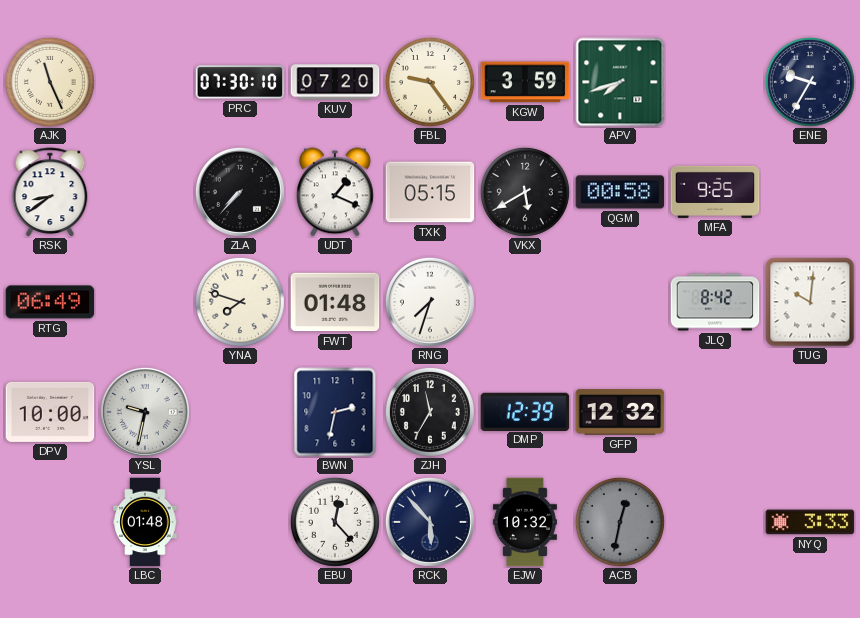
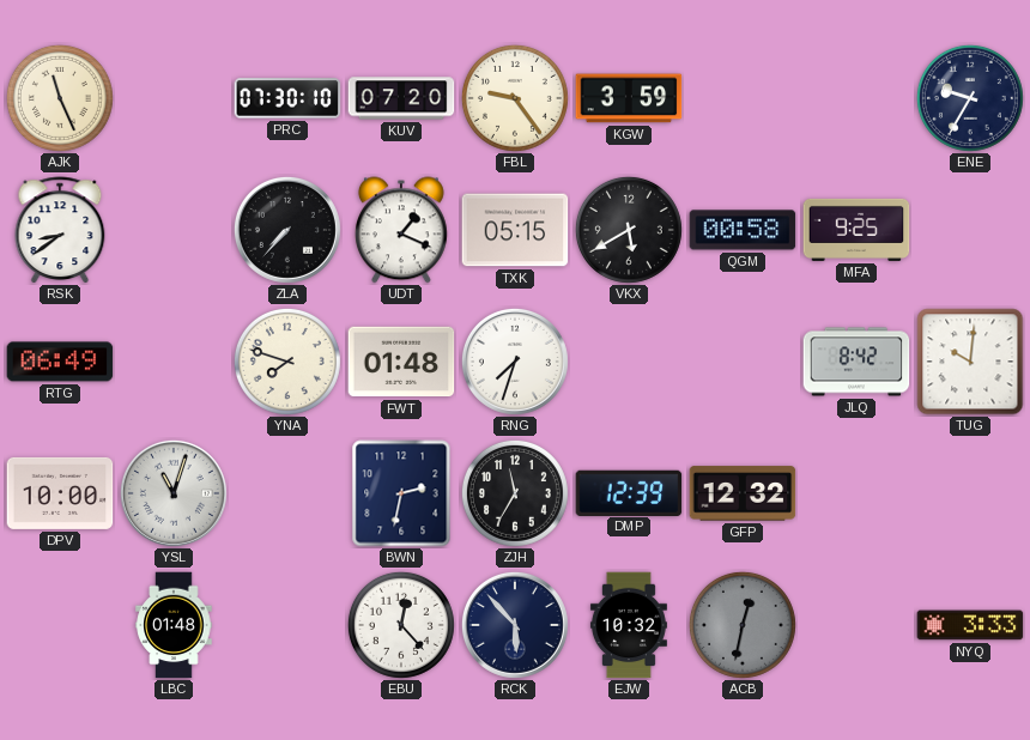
APV: 7:42 -> none (620, 82)
YSL: 9:32 -> 11:03 (174, 493)
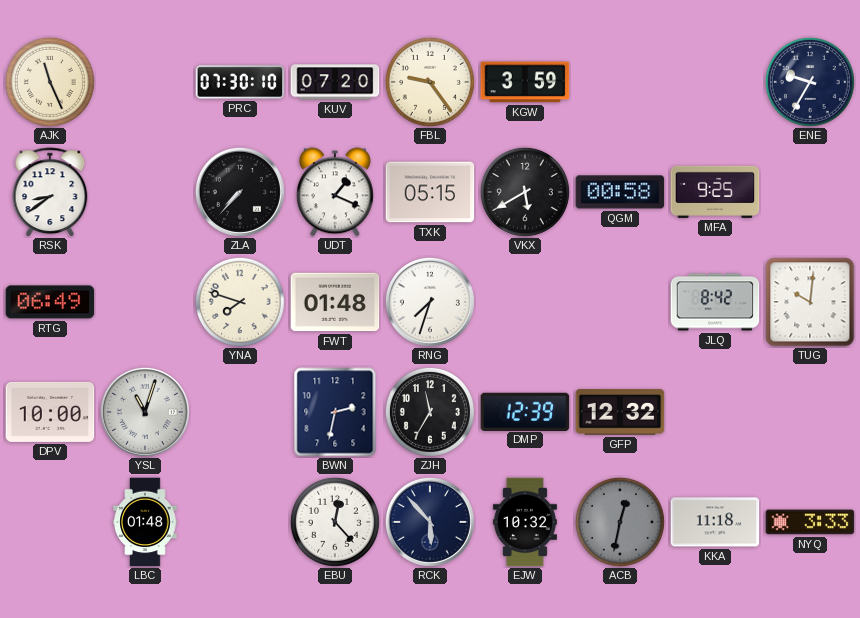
KKA: none -> 11:18 (715, 522)
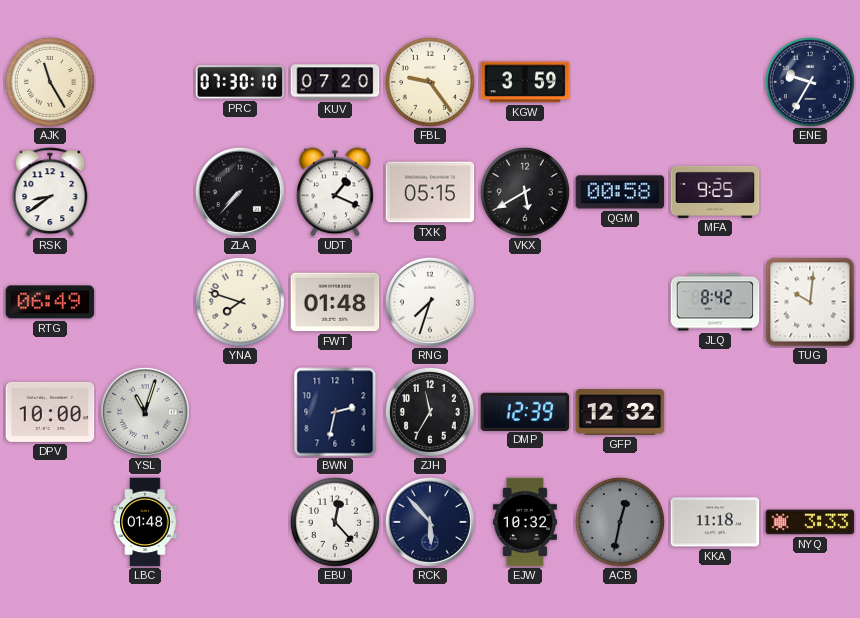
AJK: 11:26 -> 11:25 (50, 82)
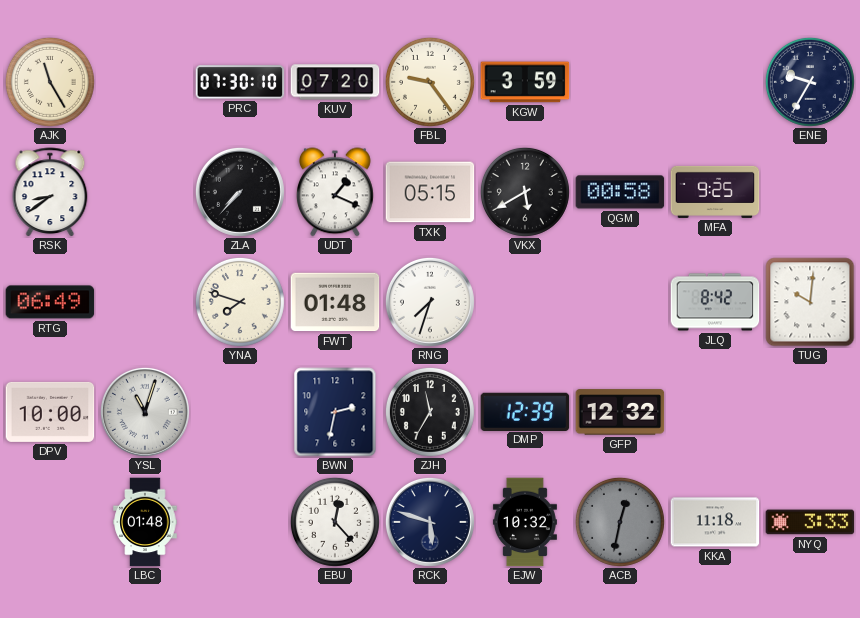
RCK: 5:53 -> 5:48 (430, 522)
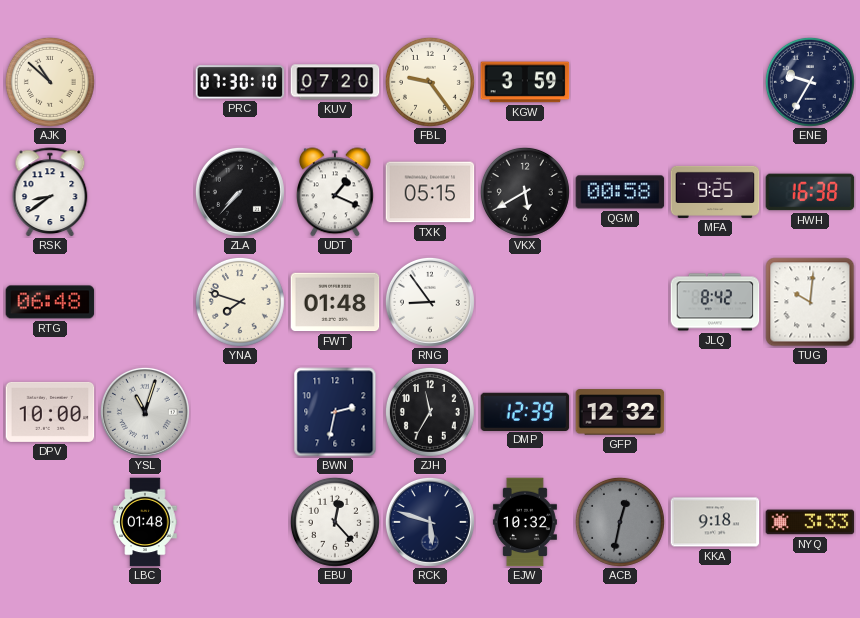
AJK: 11:25 -> 10:52 (50, 82)
HWH: none -> 16:38 (810, 192)
RTG: 06:49 -> 06:48 (50, 302)
RNG: 7:33 -> 8:54 (430, 302)
KKA: 11:18 -> 9:18 (715, 522)
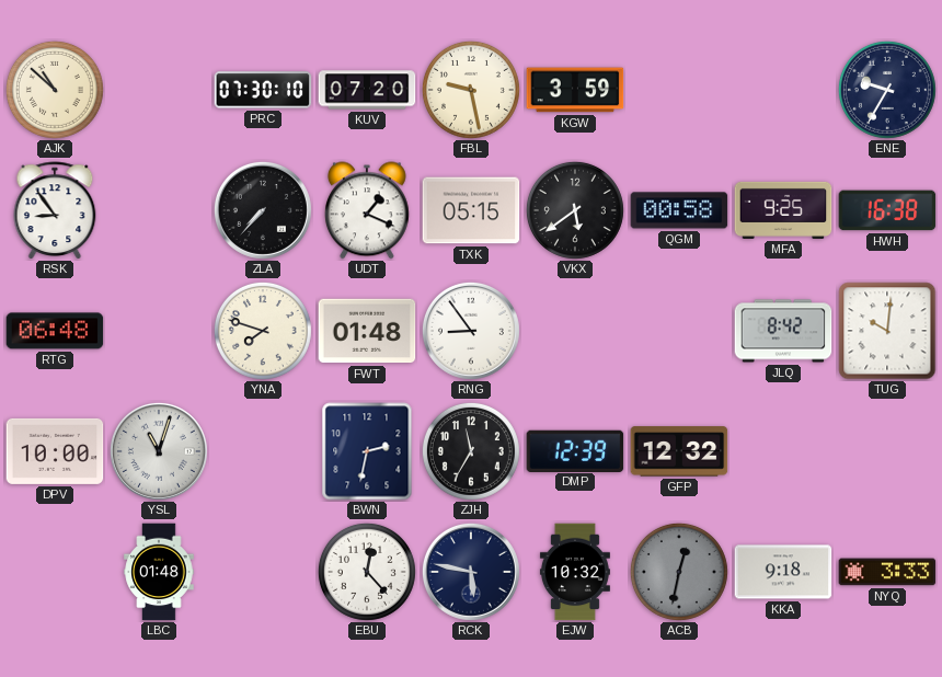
FBL: 9:24 -> 9:28 (471, 90)
RSK: 8:39 -> 8:54 (55, 210)
VKX: 5:40 -> 5:39 (575, 210)
RCK: 5:48 -> 5:47 (471, 572)
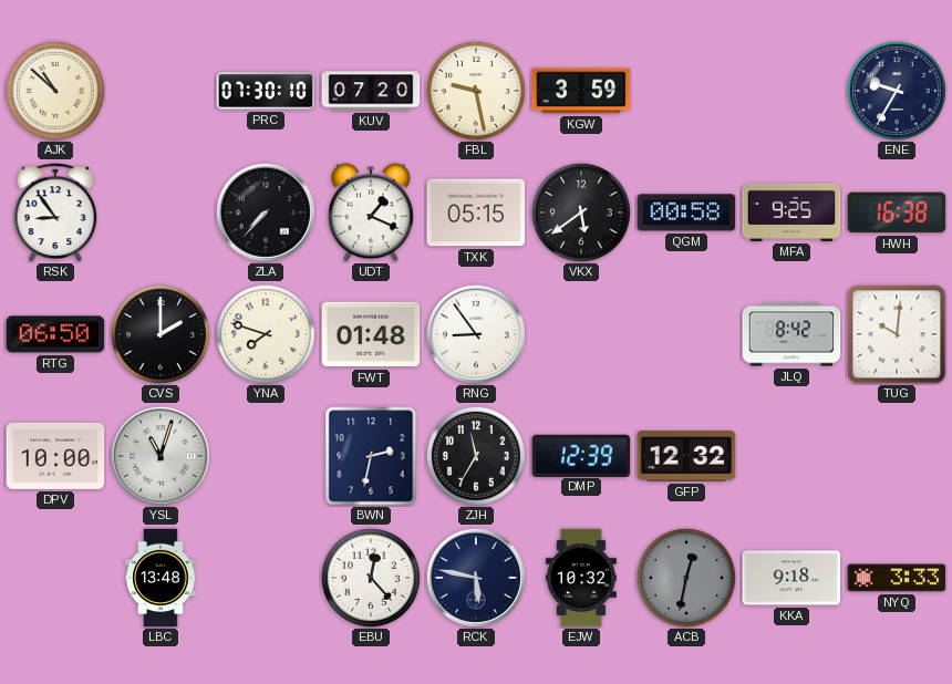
RTG: 06:48 -> 06:50 (55, 334)
CVS: none -> 2:00 (161, 334)
LBC: 01:48 -> 13:48 (161, 578)
